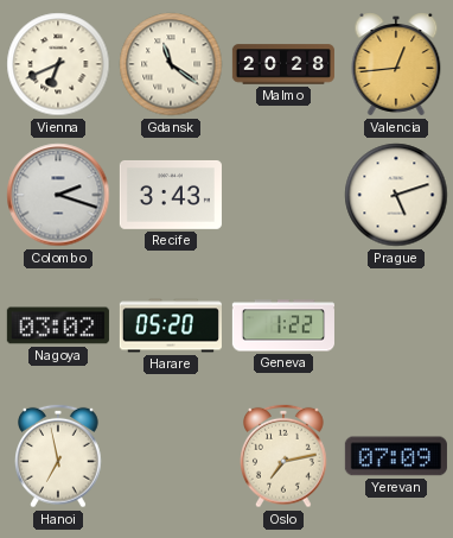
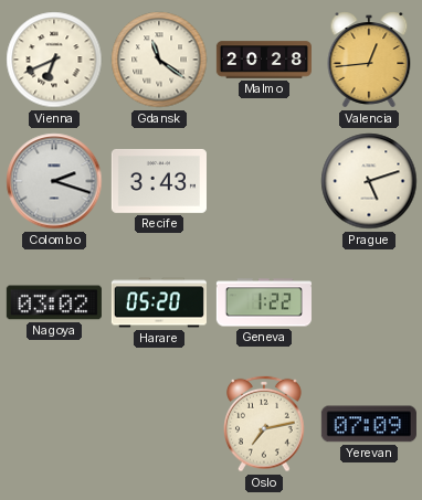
Hanoi: 6:58 -> none (59, 456)
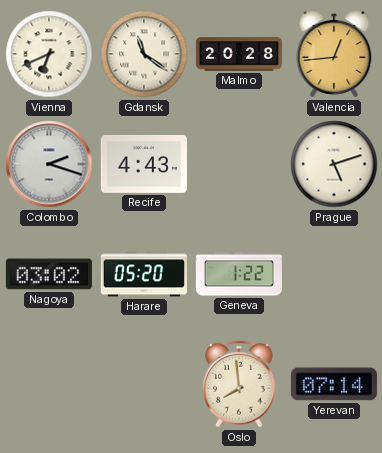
Recife: 3:43 -> 4:43 (144, 164)
Oslo: 7:13 -> 7:59 (240, 384)
Yerevan: 07:09 -> 07:14 (334, 384)
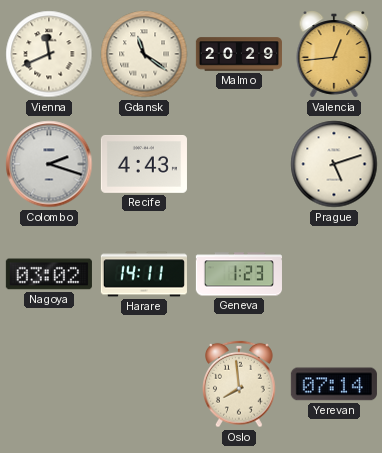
Vienna: 6:41 -> 11:41 (49, 54)
Malmo: 20:28 -> 20:29 (239, 54)
Harare: 05:20 -> 14:11 (144, 274)
Geneva: 1:22 -> 1:23 (239, 274)
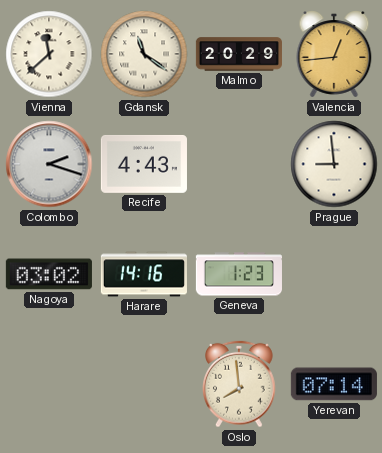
Vienna: 11:41 -> 11:38 (49, 54)
Prague: 5:12 -> 8:59 (334, 164)
Harare: 14:11 -> 14:16 (144, 274)
